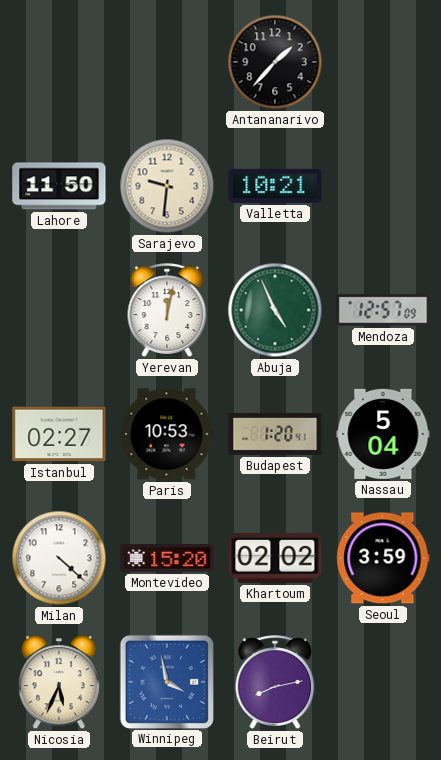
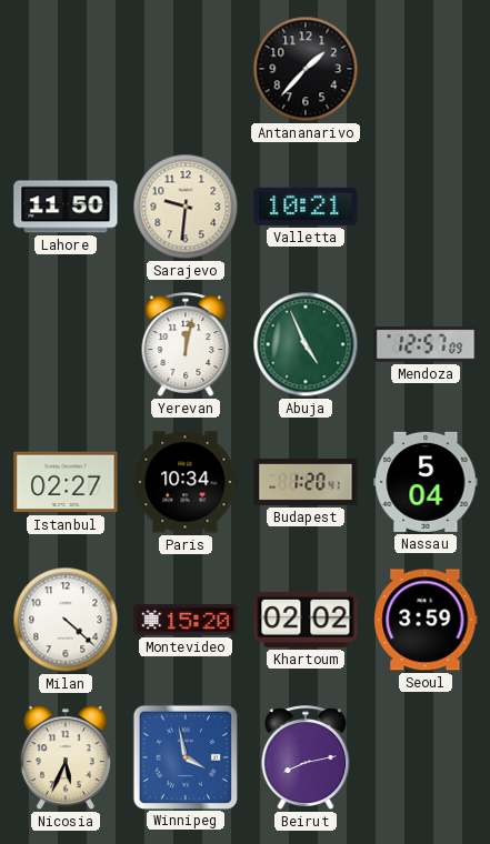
Paris: 10:53 -> 10:34 (186, 482)
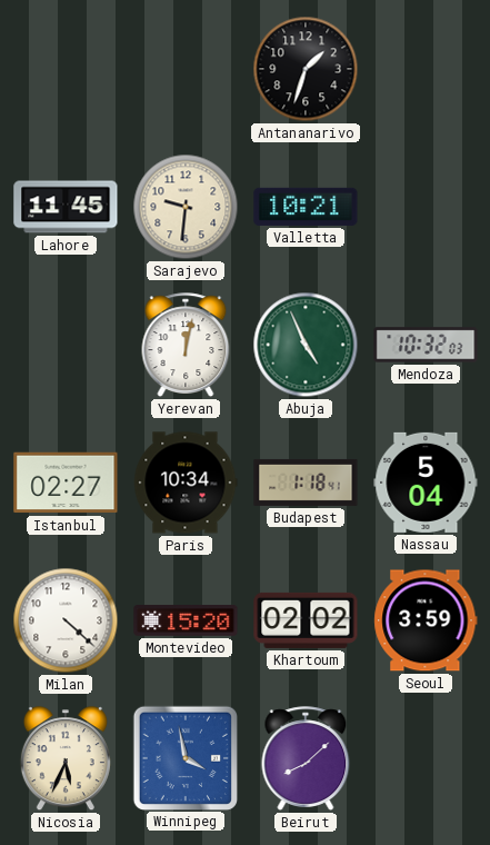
Antananarivo: 1:37 -> 1:33 (306, 69)
Lahore: 11:50 -> 11:45 (66, 207)
Mendoza: 12:57 -> 10:32 (426, 345)
Budapest: 1:20 -> 1:18 (306, 483)
Beirut: 8:13 -> 8:08 (306, 758)
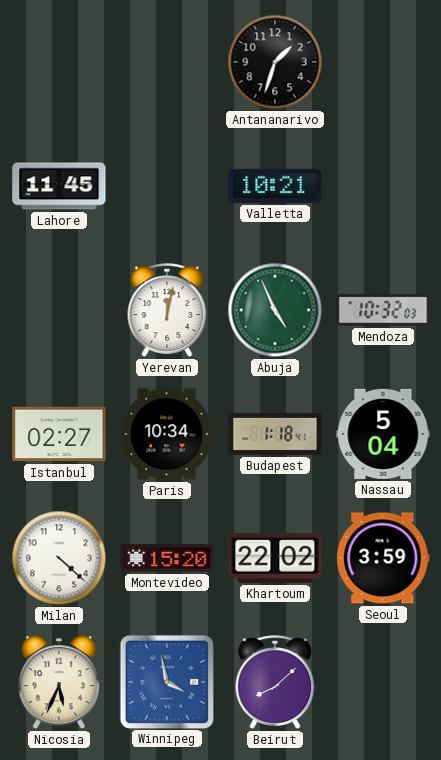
Sarajevo: 9:31 -> none (186, 207)
Khartoum: 02:02 -> 22:02 (275, 558)
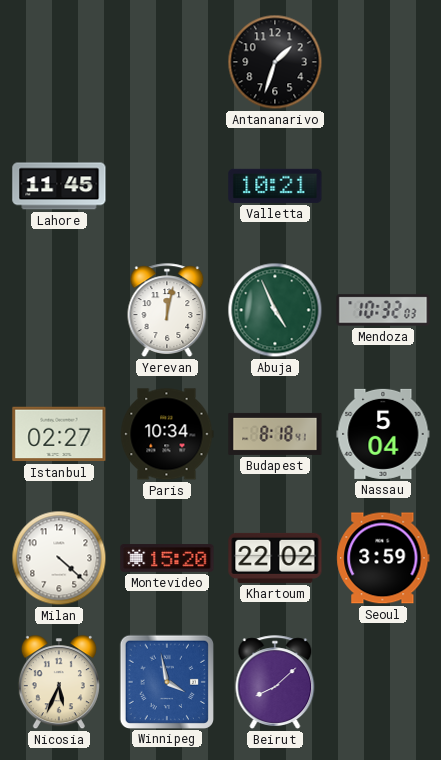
Budapest: 1:18 -> 8:18 (275, 434)
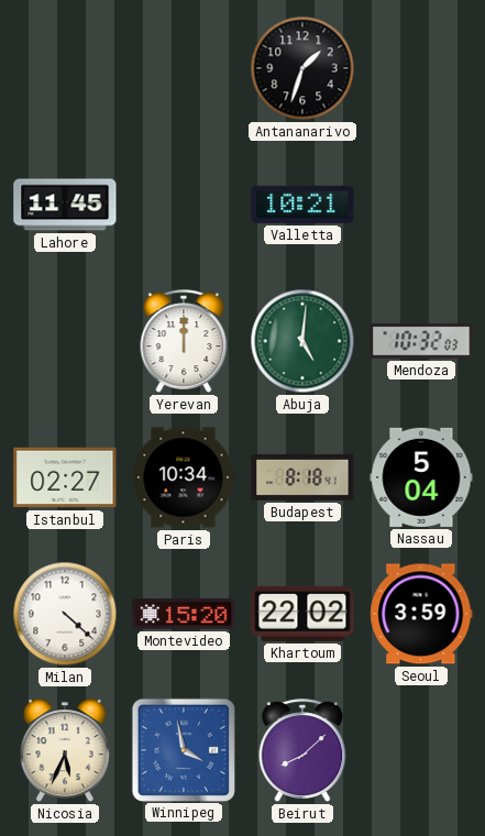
Yerevan: 12:02 -> 12:00 (184, 341)
Abuja: 4:56 -> 5:01 (302, 341)
